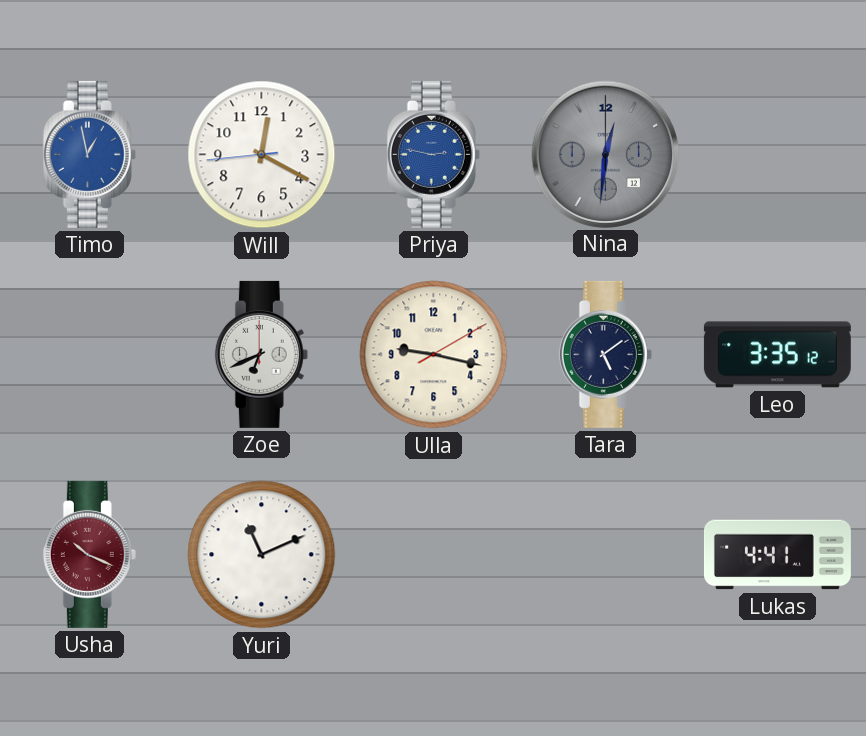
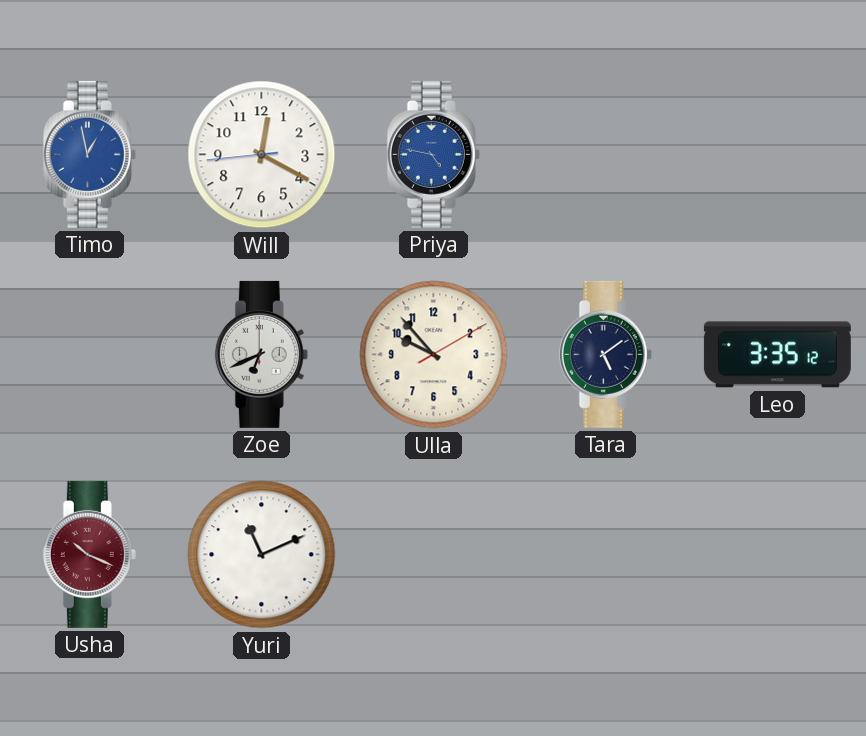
Priya: 2:47 -> 4:47 (433, 154)
Nina: 12:31 -> none (605, 154)
Ulla: 9:17 -> 9:53 (434, 355)
Lukas: 4:41 -> none (777, 555)
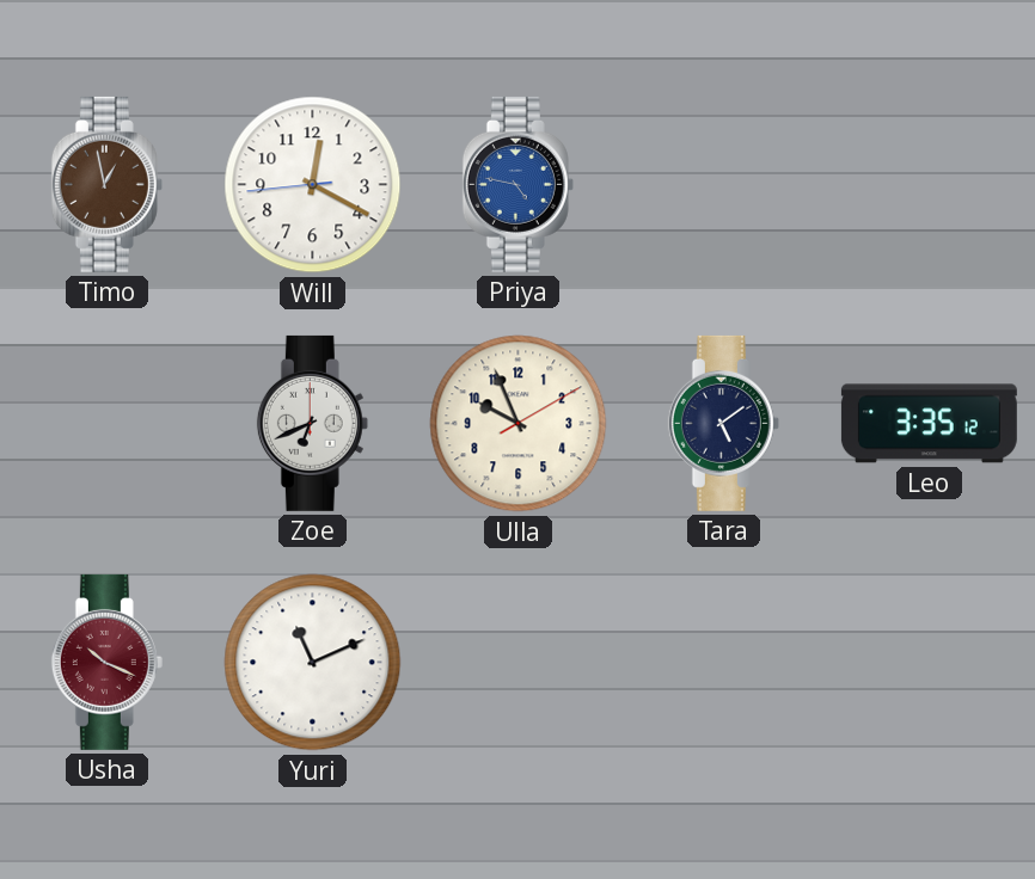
Timo dial: blue -> brown (106, 184)
Ulla: 9:53 -> 9:56 (519, 424)
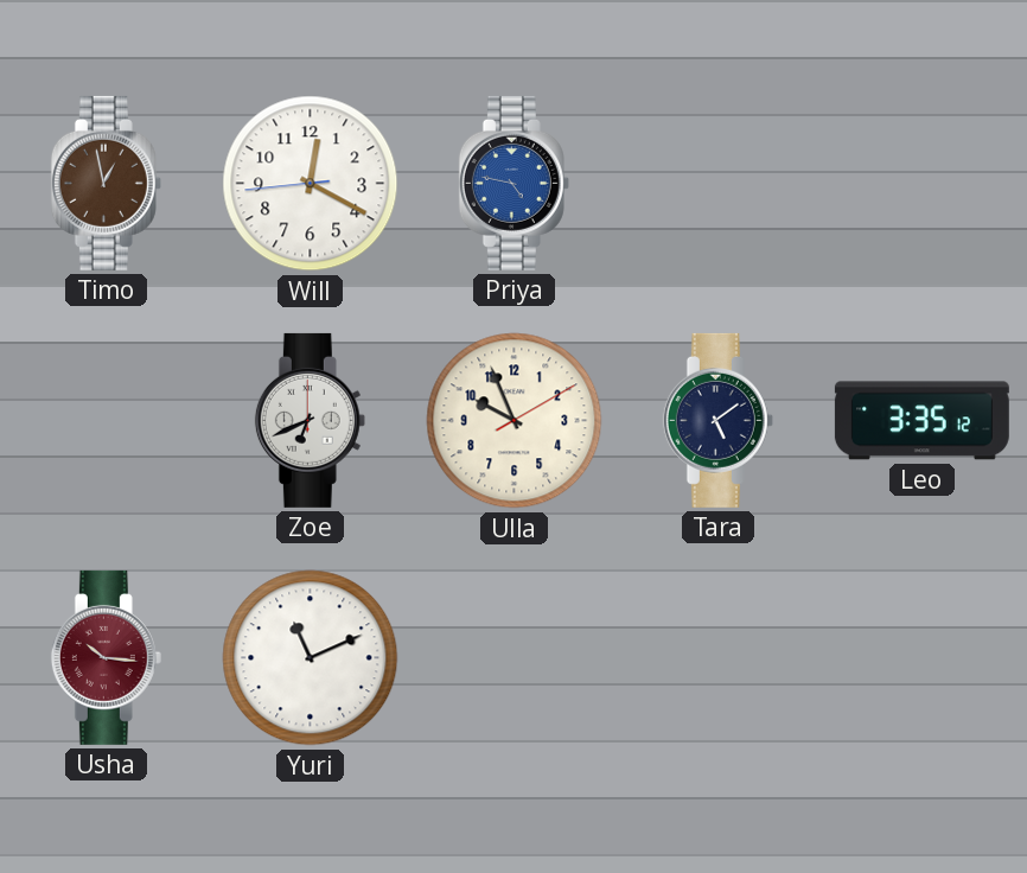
Usha: 10:19 -> 10:16 (106, 657)
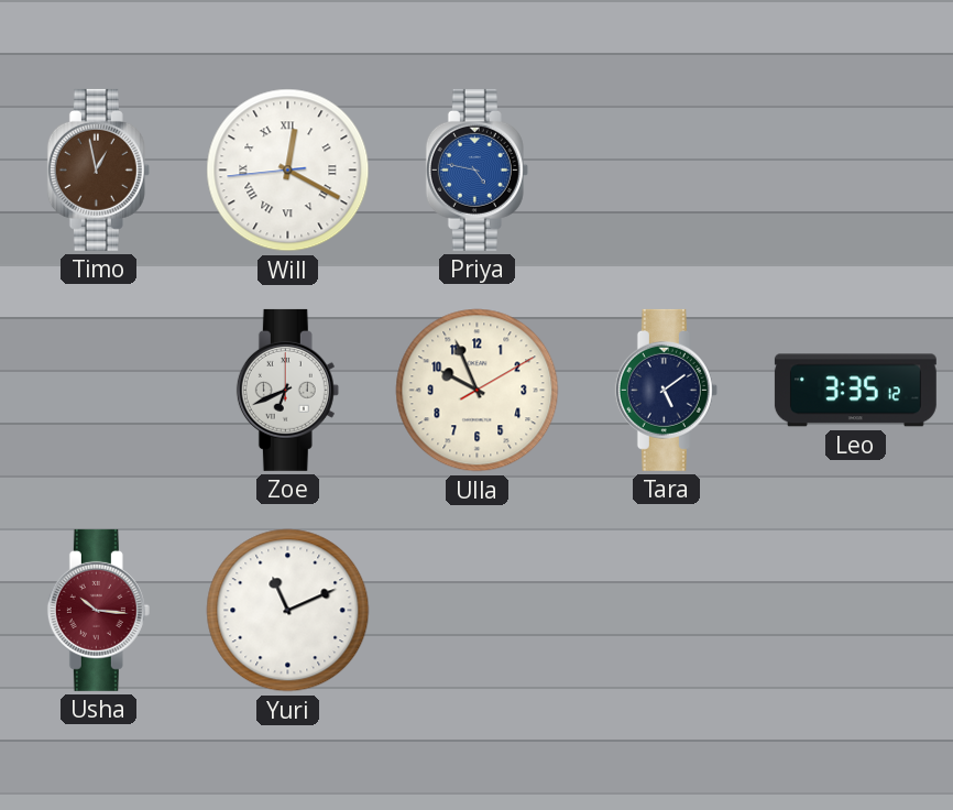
Will numerals: Arabic -> Roman (288, 171)
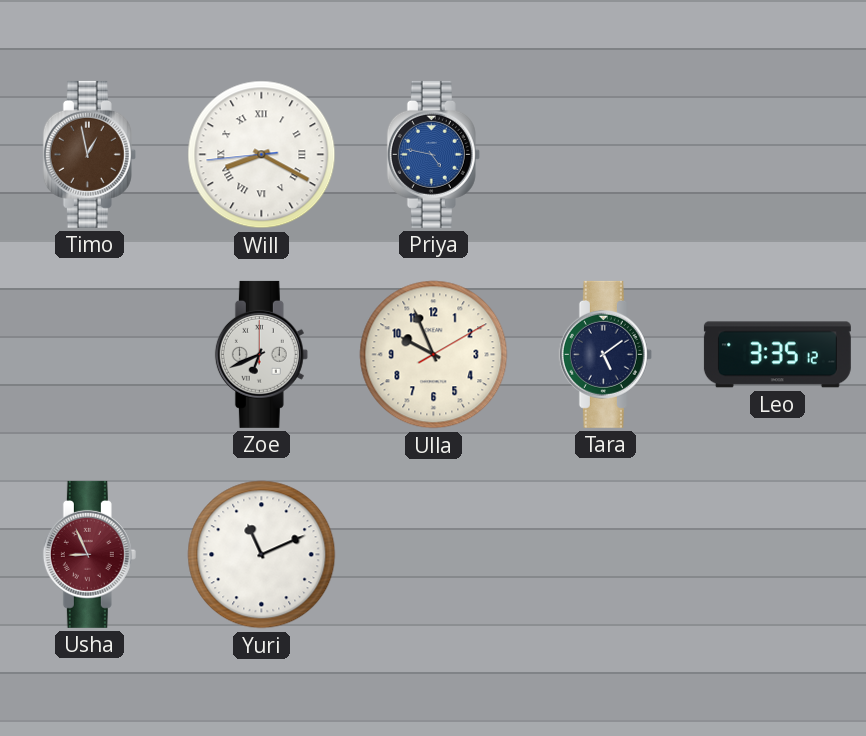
Will: 12:19 -> 8:19 (262, 155)
Usha: 10:16 -> 8:56 (89, 554)
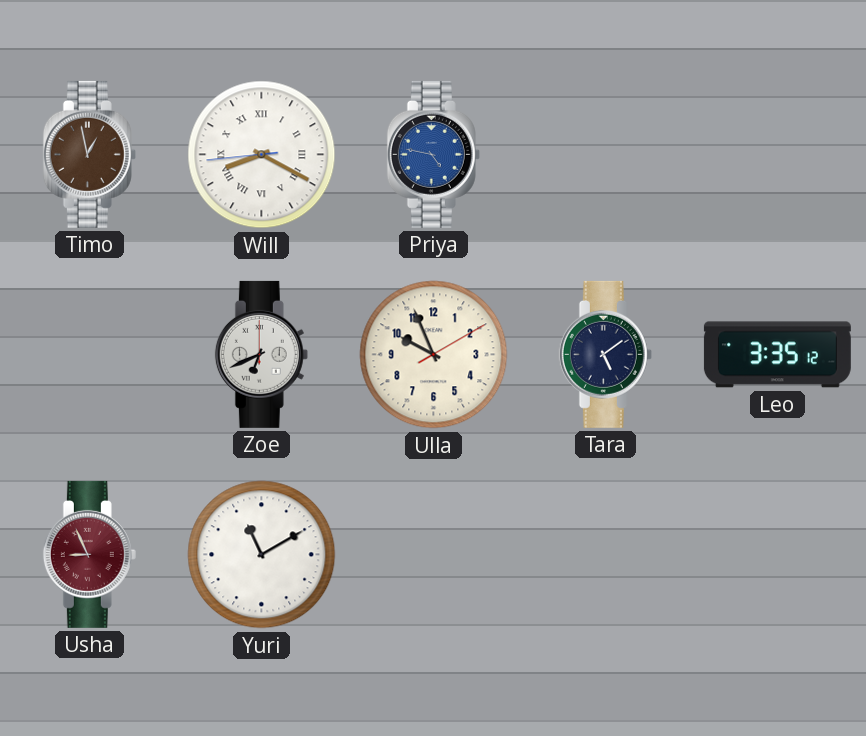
Yuri: 11:11 -> 11:10 (262, 555)
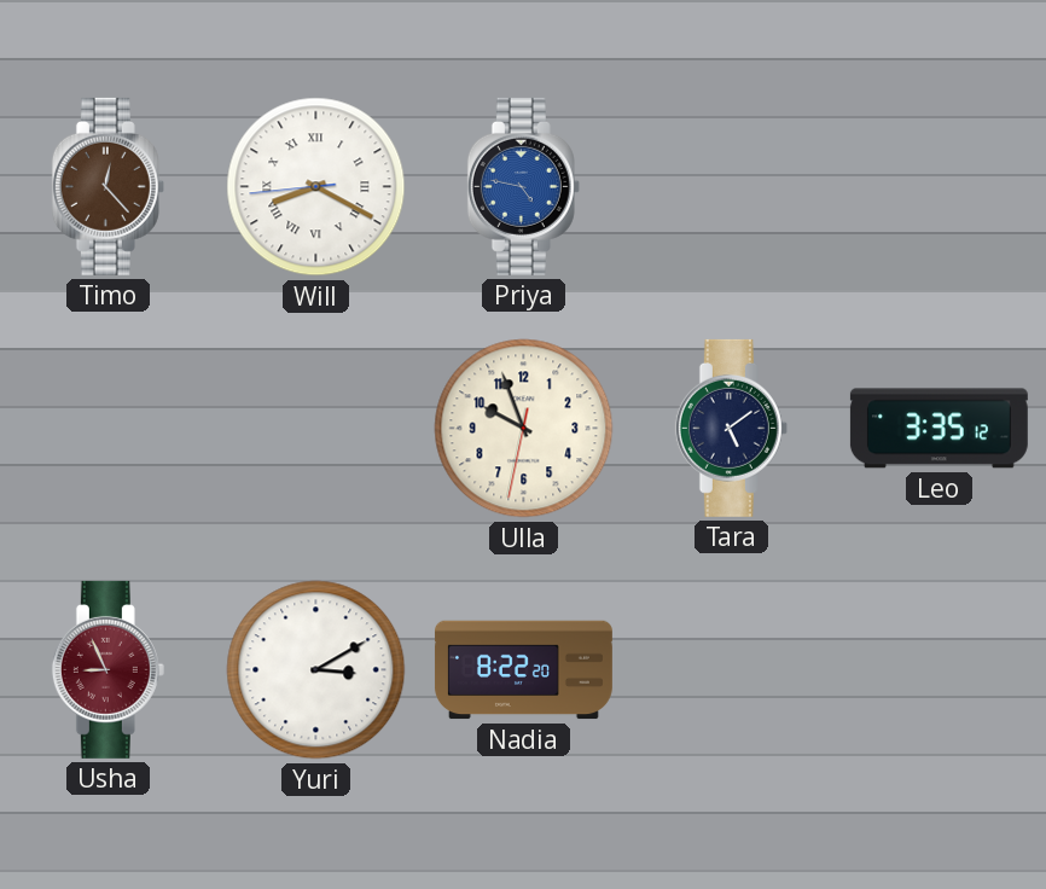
Timo: 12:58 -> 12:23 (107, 186)
Zoe: 6:41 -> none (261, 354)
Ulla: 9:56:10 -> 9:56:32 (524, 429)
Yuri: 11:10 -> 3:10 (316, 670)
Nadia: none -> 8:22 (523, 670)
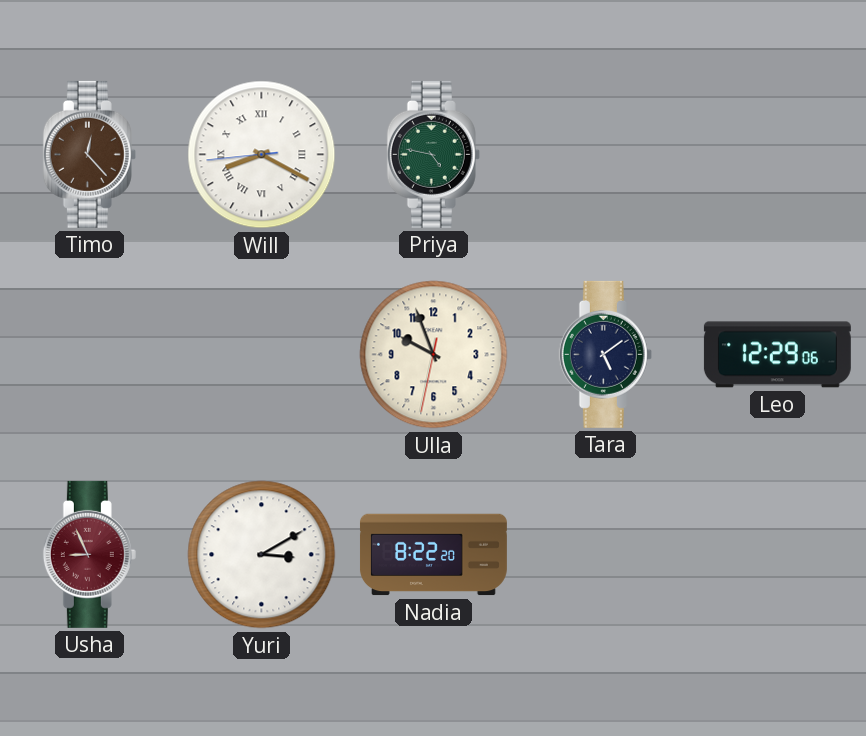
Priya dial: blue -> green (433, 154)
Leo: 3:35 -> 12:29 (777, 355)
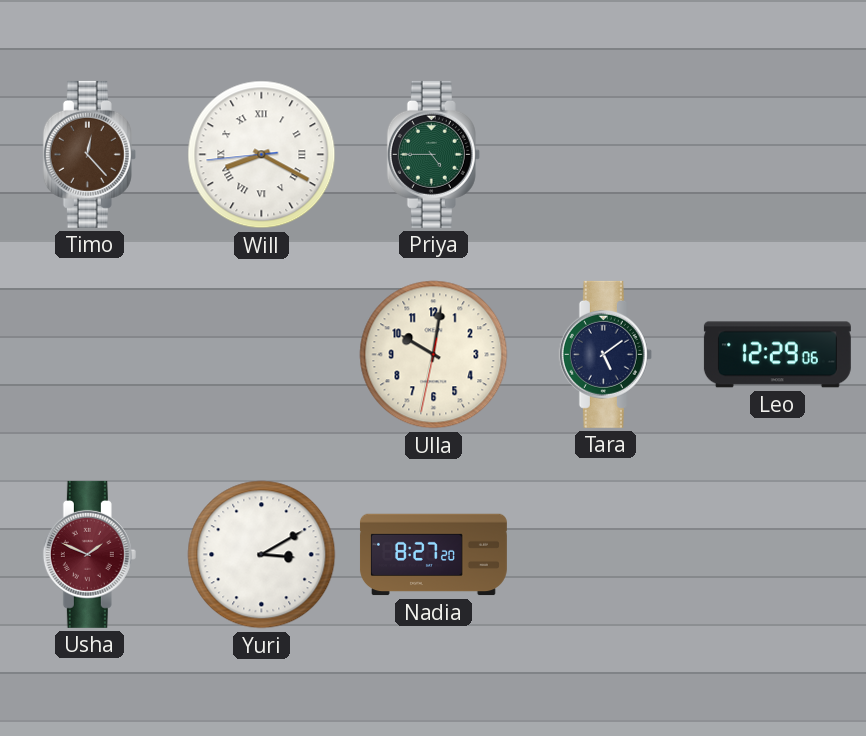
Priya: 4:47 -> 4:45 (433, 154)
Ulla: 9:56 -> 10:01 (434, 355)
Usha: 8:56 -> 1:49 (89, 554)
Nadia: 8:22 -> 8:27 (433, 555)
